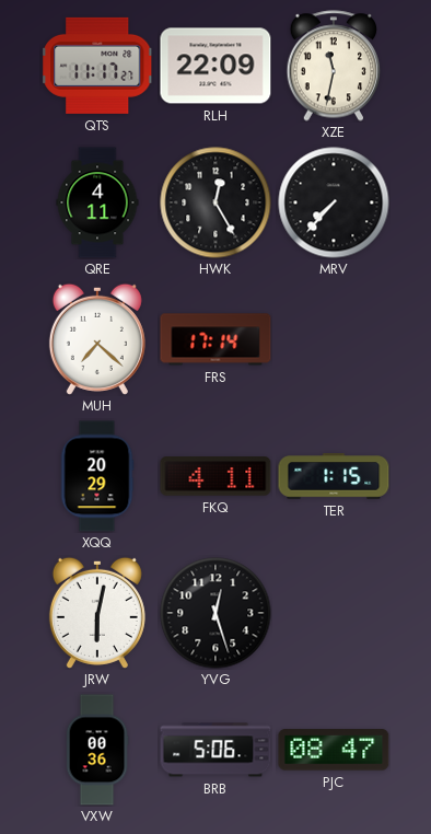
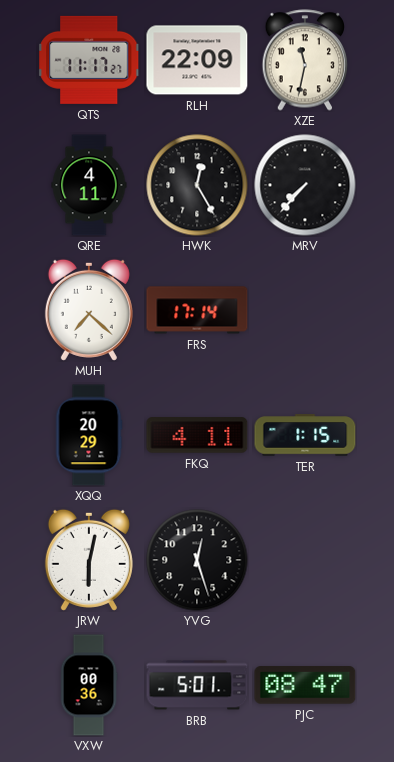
BRB: 5:06 -> 5:01 (197, 685)
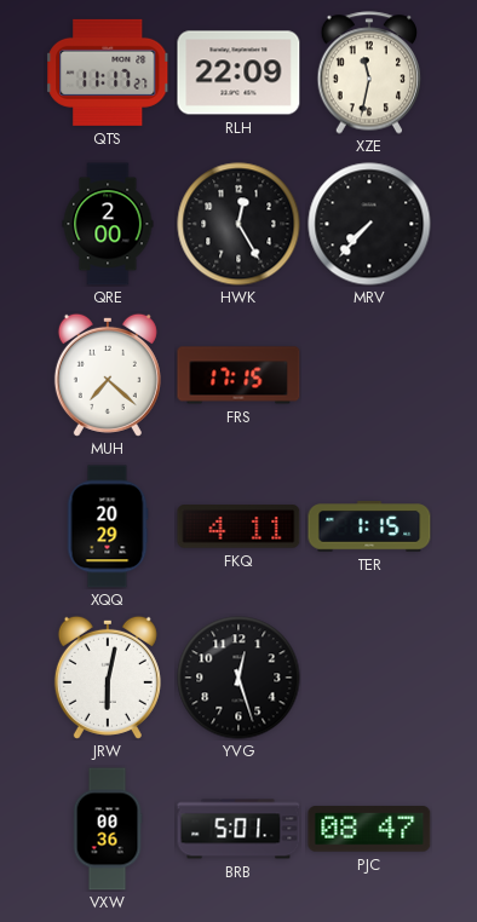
QRE: 4:11 -> 2:00 (108, 224)
FRS: 17:14 -> 17:15 (238, 375)
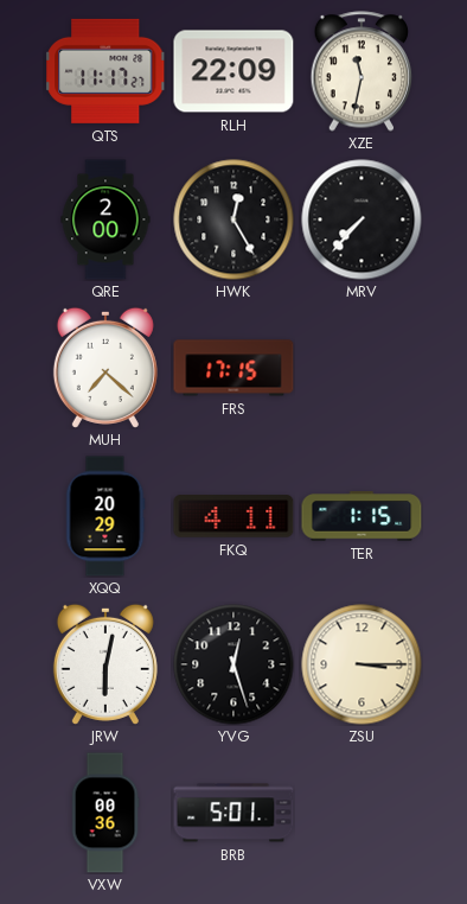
ZSU: none -> 3:15 (362, 664)
PJC: 08:47 -> none (369, 829)
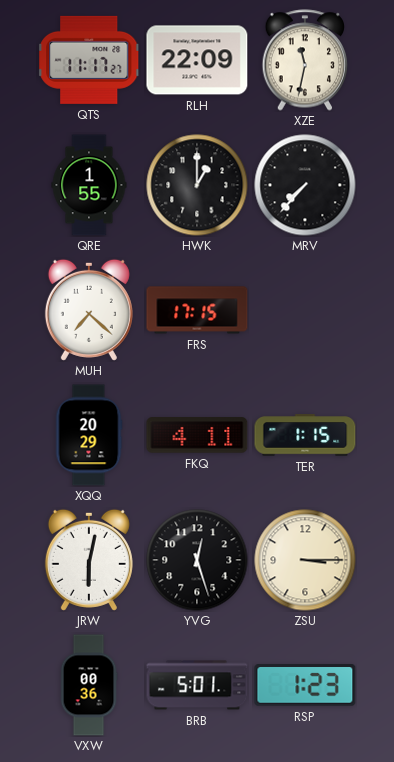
QRE: 2:00 -> 1:55 (89, 185)
HWK: 12:25 -> 1:00 (197, 185)
RSP: none -> 1:23 (305, 685)
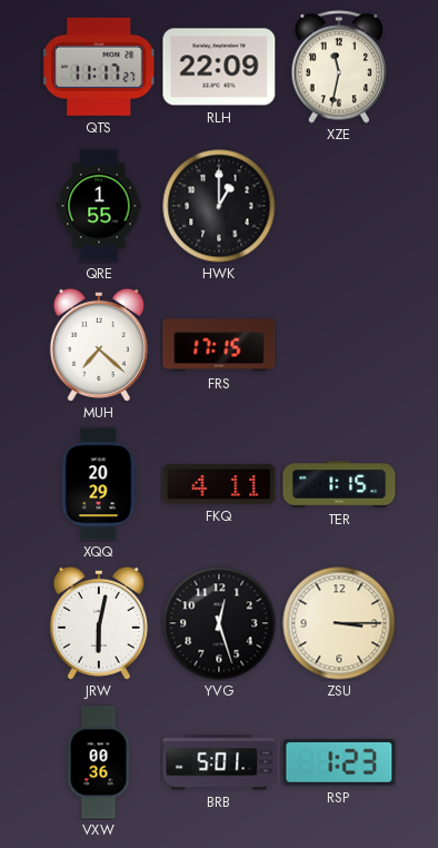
MRV: 7:37 -> none (305, 185)
